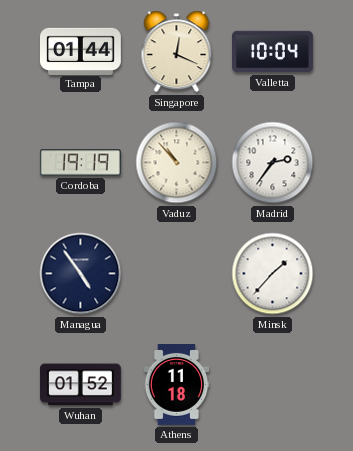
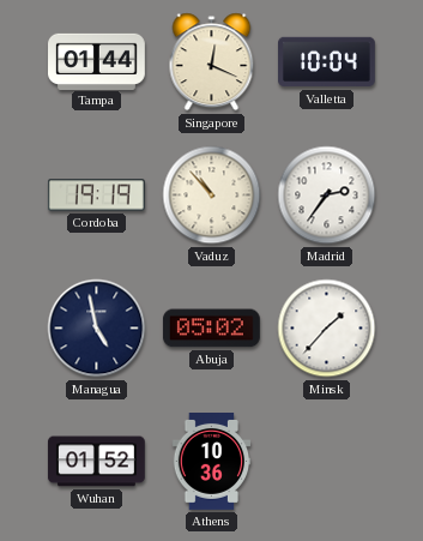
Managua: 4:54 -> 4:58 (97, 329)
Abuja: none -> 05:02 (211, 329)
Athens: 11:18 -> 10:36 (212, 462)
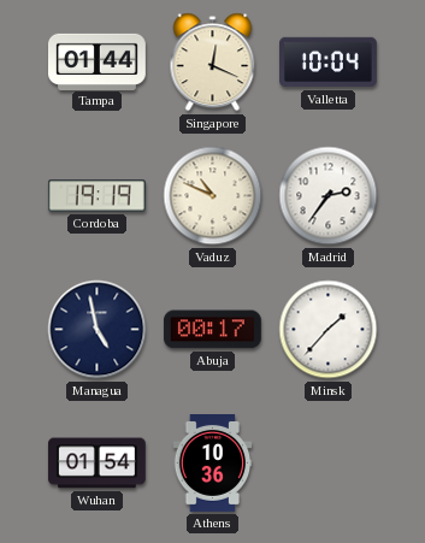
Vaduz: 10:53 -> 10:49 (213, 196)
Abuja: 05:02 -> 00:17 (212, 330)
Wuhan: 01:52 -> 01:54 (96, 464)
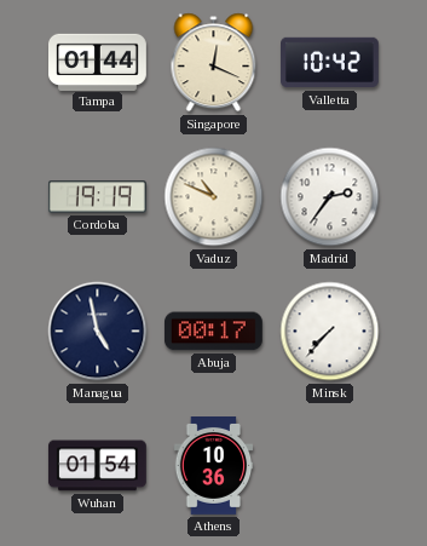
Valletta: 10:04 -> 10:42 (330, 63)
Minsk: 1:37 -> 7:37 (330, 332)
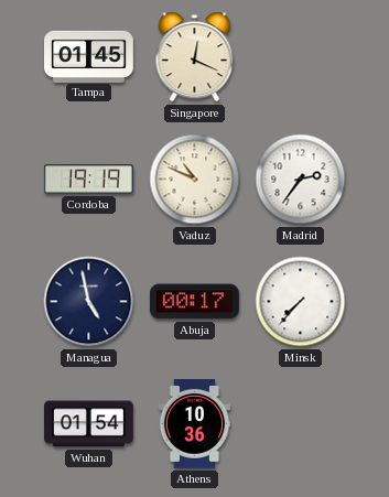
Tampa: 01:44 -> 01:45 (89, 56)
Valletta: 10:42 -> none (330, 63)
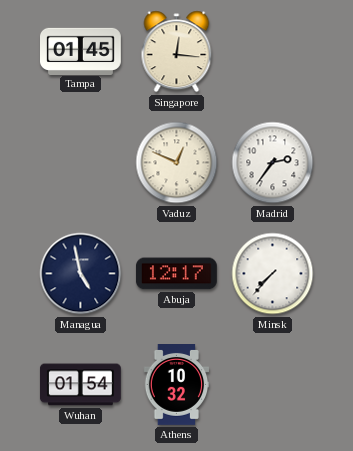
Singapore: 12:19 -> 12:16 (177, 52)
Cordoba: 19:19 -> none (88, 180)
Vaduz: 10:49 -> 12:49 (177, 163)
Abuja: 00:17 -> 12:17 (176, 274)
Athens: 10:36 -> 10:32 (177, 385)
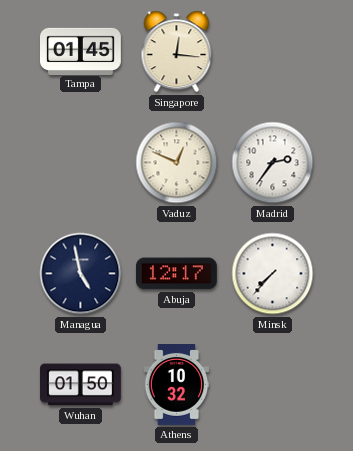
Wuhan: 01:54 -> 01:50 (80, 385)
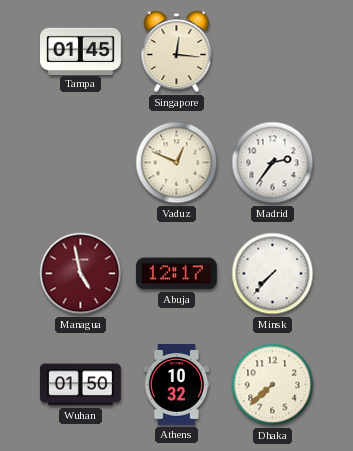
Managua dial: navy -> burgundy (81, 274)
Dhaka: none -> 7:38 (273, 385)
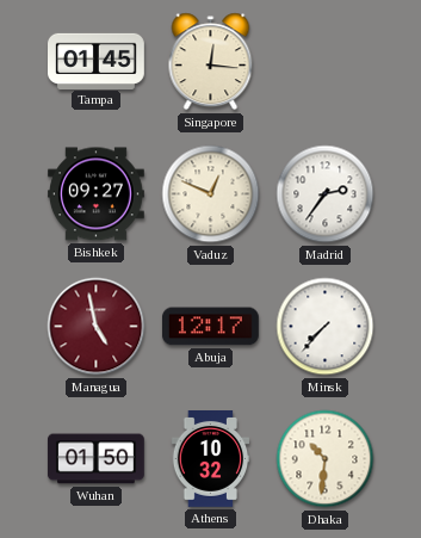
Bishkek: none -> 09:27 (95, 194)
Dhaka: 7:38 -> 10:31 (326, 459)
